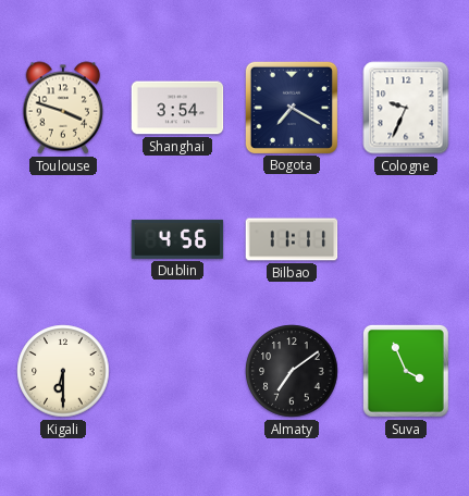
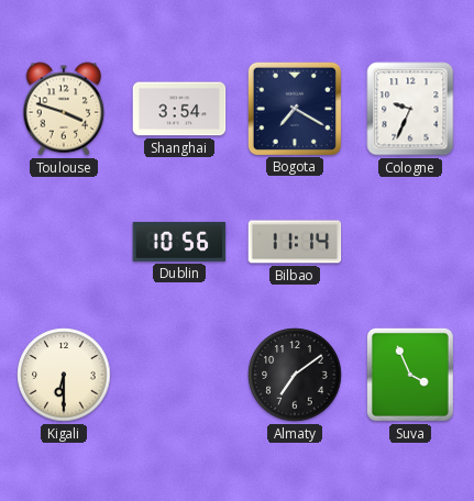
Dublin: 4:56 -> 10:56 (179, 242)
Bilbao: 11:11 -> 11:14 (295, 242)
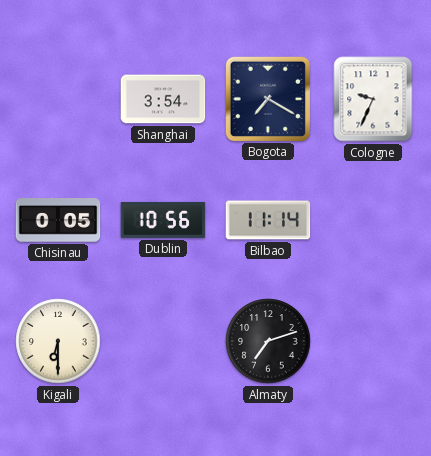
Toulouse: 3:48 -> none (64, 109)
Chisinau: none -> 0:05 (58, 220)
Almaty: 7:09 -> 7:12 (268, 341)
Suva: 3:56 -> none (410, 375)
